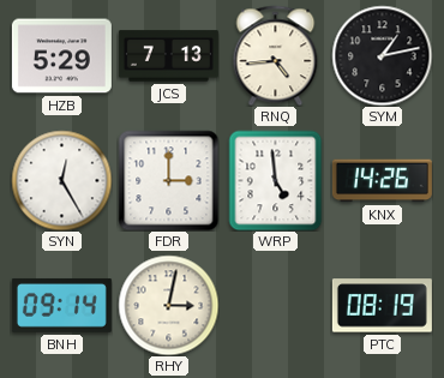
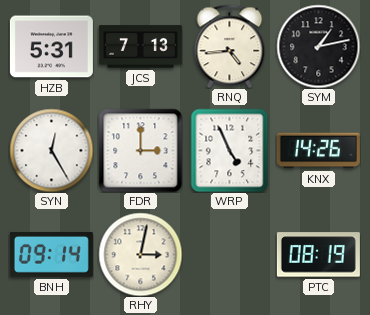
HZB: 5:29 -> 5:31 (51, 47)
WRP: 4:59 -> 4:56 (230, 150)
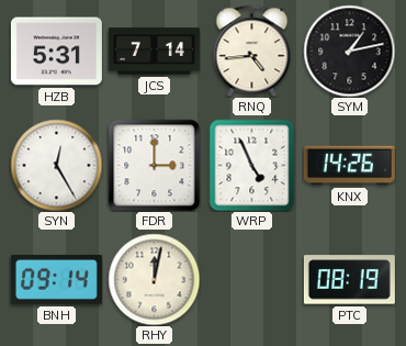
JCS: 7:13 -> 7:14 (154, 52)
RHY: 3:02 -> 12:02 (154, 279)
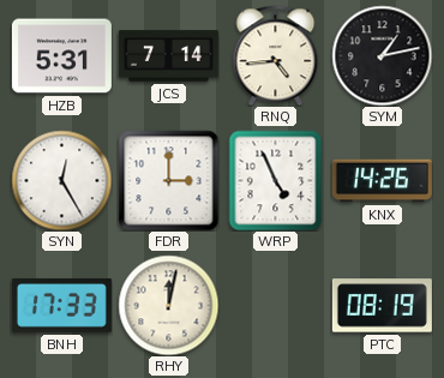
BNH: 09:14 -> 17:33 (61, 305)
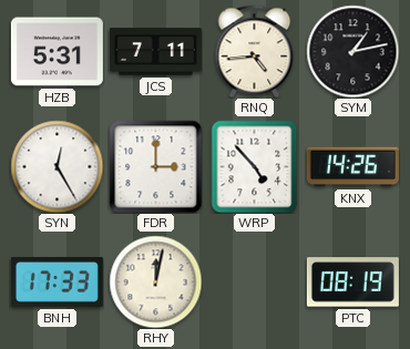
JCS: 7:14 -> 7:11 (155, 52)
WRP: 4:56 -> 4:53 (255, 166)
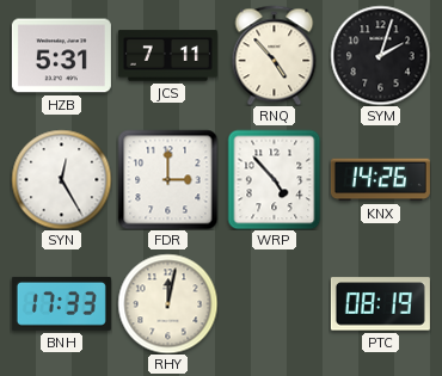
RNQ: 4:44 -> 4:53 (275, 55)
SYM: 1:13 -> 2:03 (380, 55)
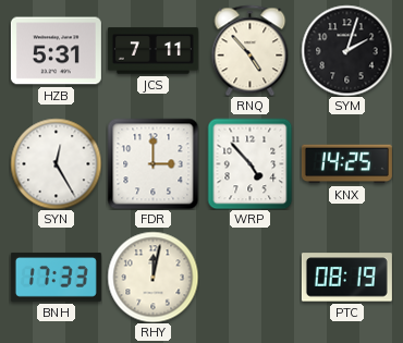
KNX: 14:26 -> 14:25 (346, 164)
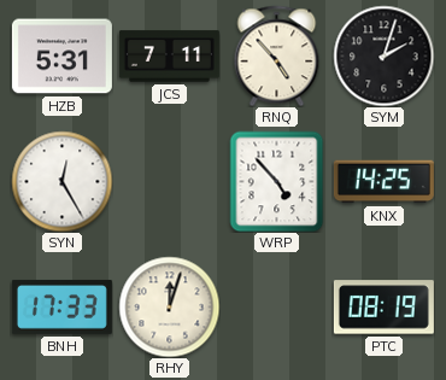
FDR: 3:00 -> none (152, 163)
RHY: 12:02 -> 12:03 (169, 306)
